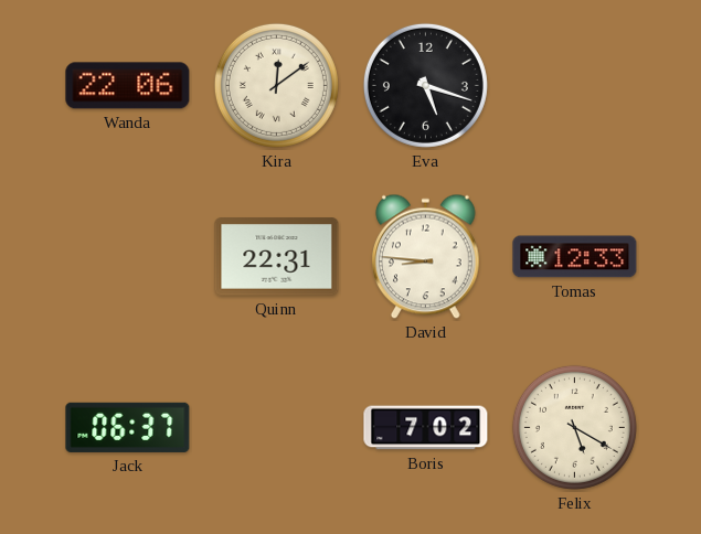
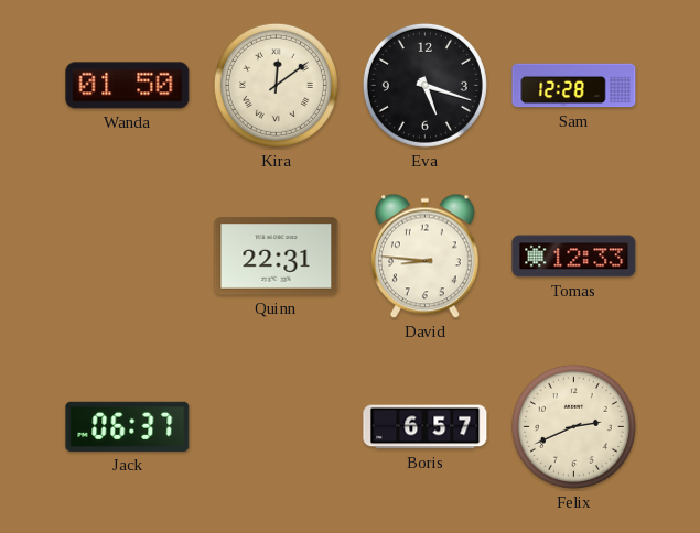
Wanda: 22:06 -> 01:50 (128, 86)
Sam: none -> 12:28 (574, 86)
Boris: 7:02 -> 6:57 (426, 427)
Felix: 5:20 -> 2:41 (573, 426)
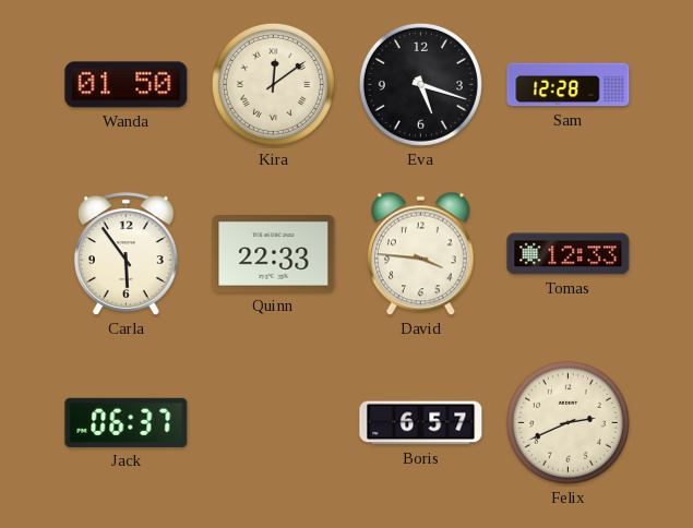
Carla: none -> 5:54 (127, 254)
Quinn: 22:31 -> 22:33 (274, 254)
David: 8:46 -> 3:46 (420, 254)
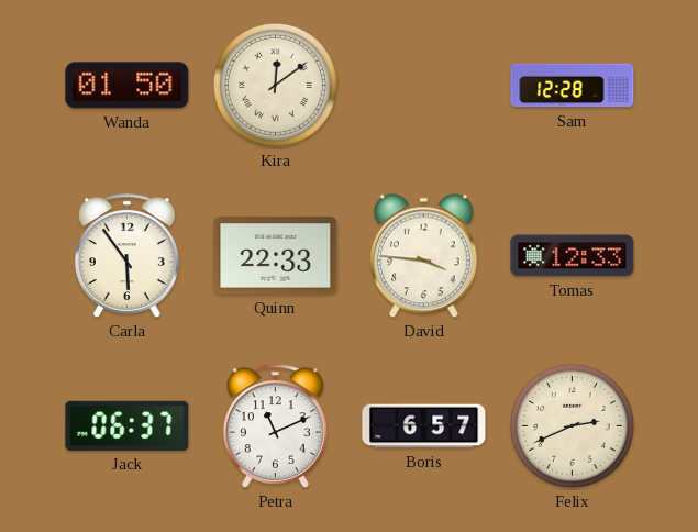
Eva: 5:18 -> none (420, 84)
Petra: none -> 11:11 (276, 426)
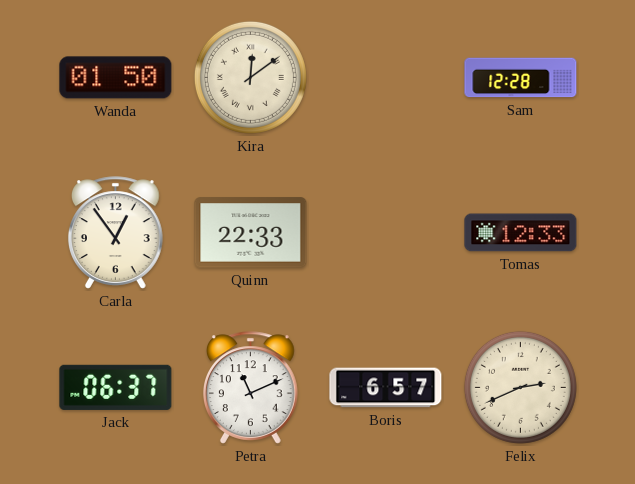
Carla: 5:54 -> 12:54 (116, 233)
David: 3:46 -> none (423, 256)
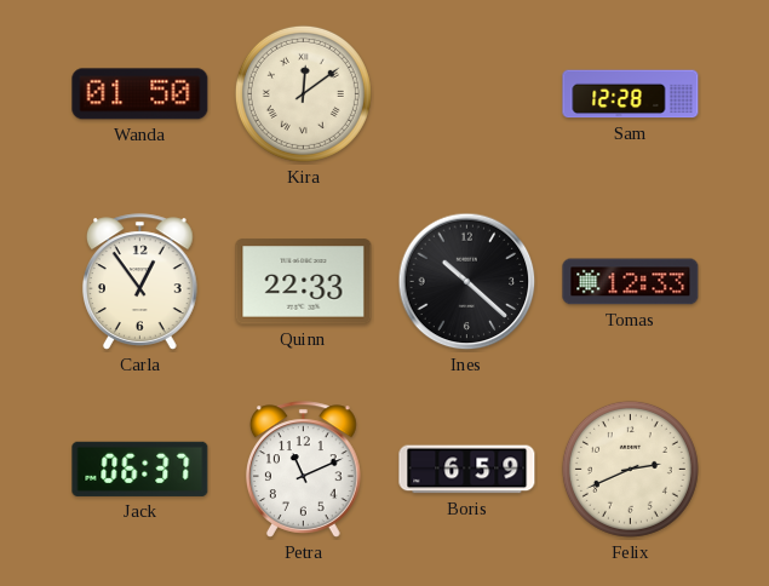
Ines: none -> 10:22 (467, 282)
Boris: 6:57 -> 6:59 (467, 470)
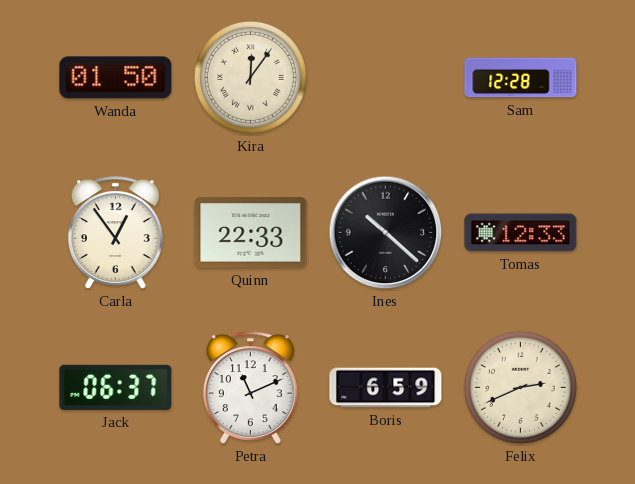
Kira: 12:09 -> 12:06 (250, 77)
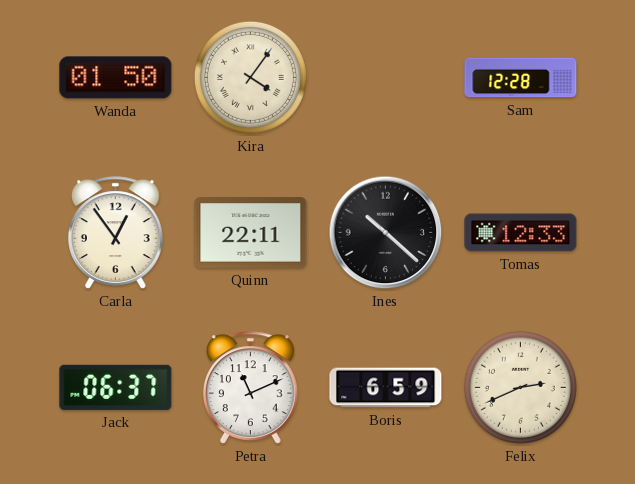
Kira: 12:06 -> 4:06 (250, 77)
Quinn: 22:33 -> 22:11 (251, 233)
